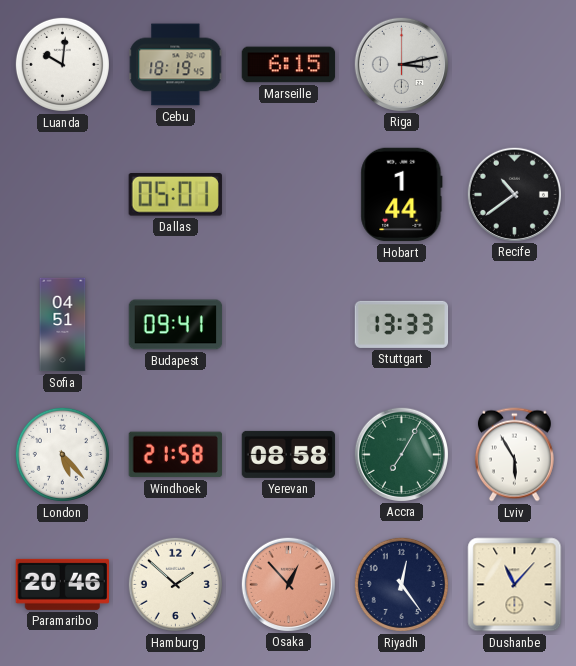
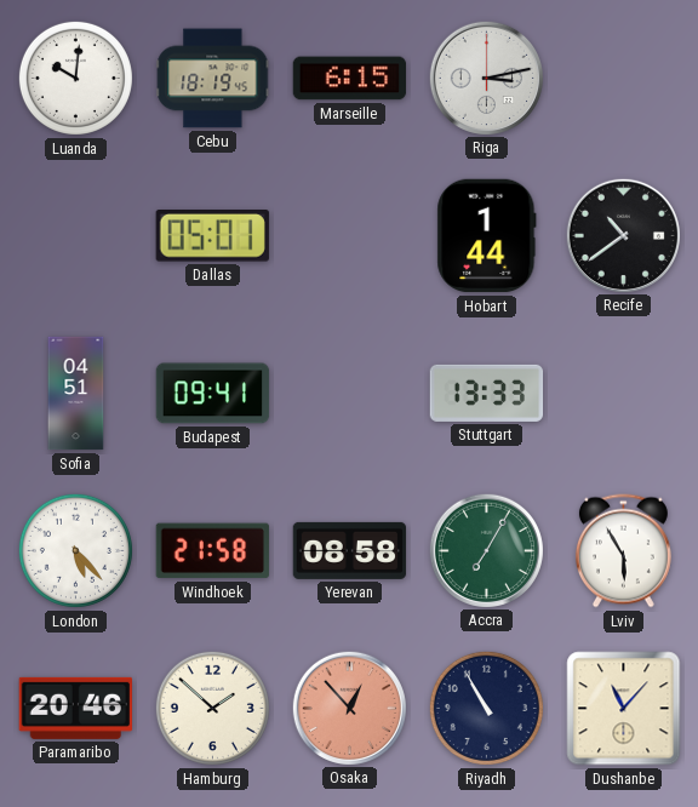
Riyadh: 12:24 -> 10:55 (486, 708)
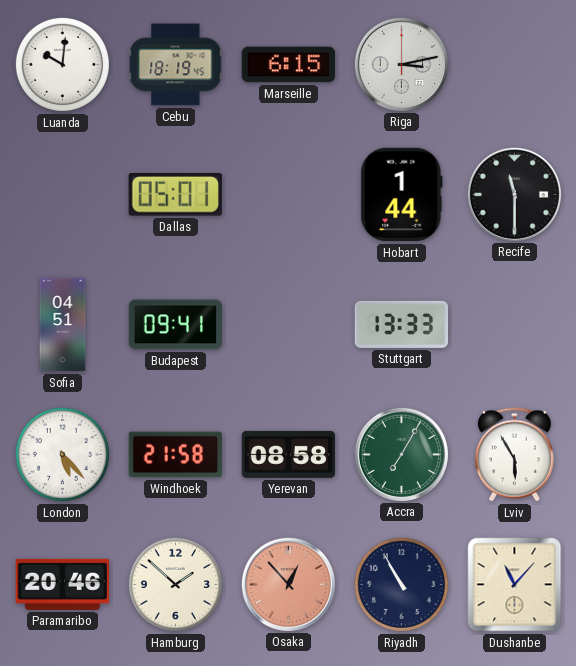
Recife: 10:39 -> 11:30 (514, 194)
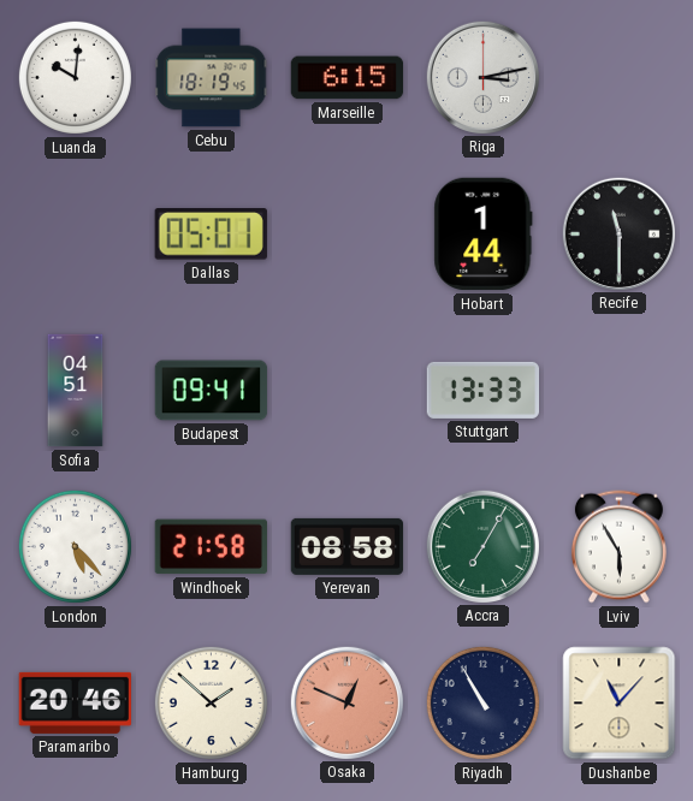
Osaka: 12:53 -> 12:49 (346, 702)
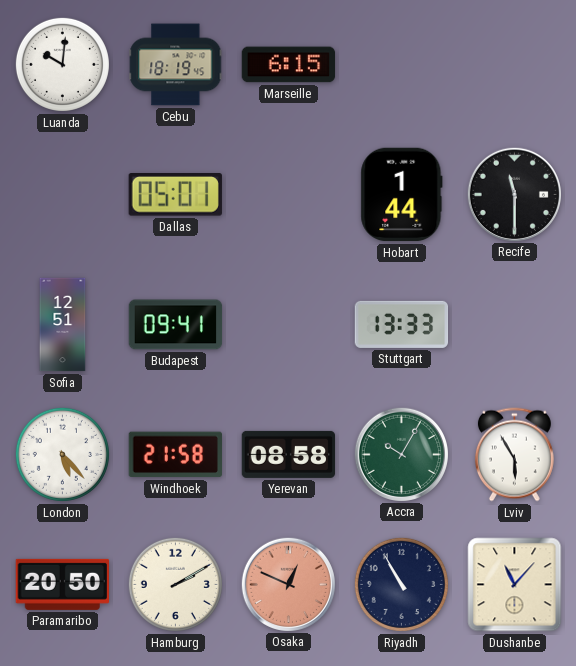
Riga: 3:13 -> none (482, 77)
Sofia: 04:51 -> 12:51 (63, 325)
Accra: 7:05 -> 10:05 (401, 454)
Paramaribo: 20:46 -> 20:50 (62, 584)
Hamburg: 1:52 -> 2:10 (175, 584)
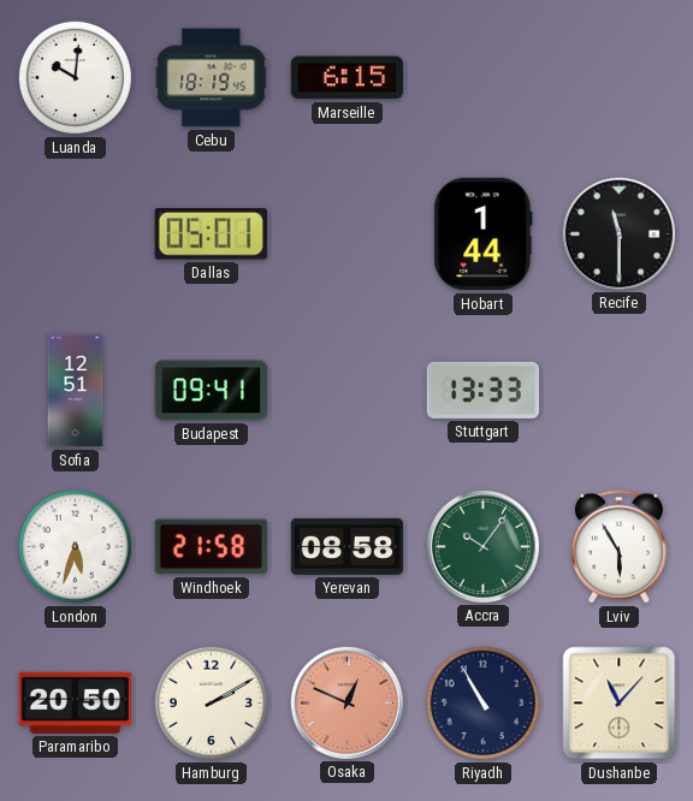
London: 5:23 -> 5:33 (75, 546)
Accra: 10:05 -> 10:06 (482, 546)
